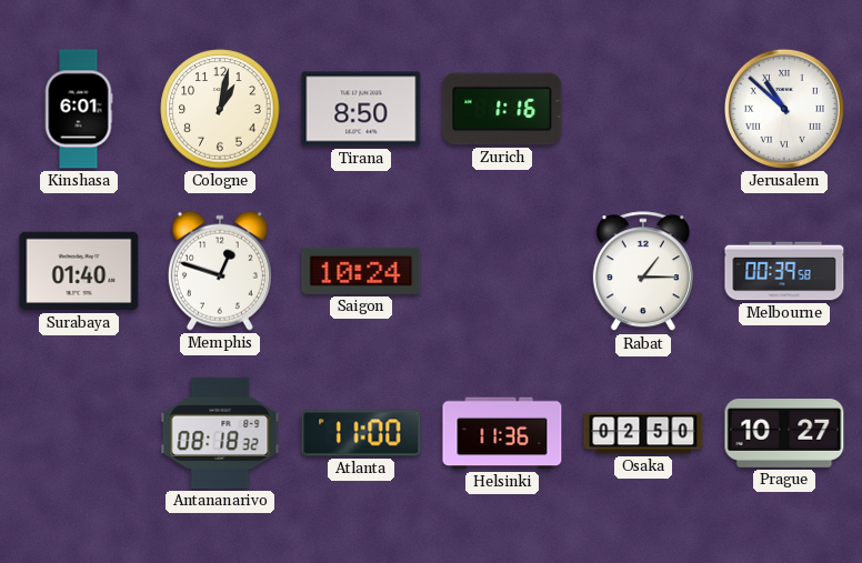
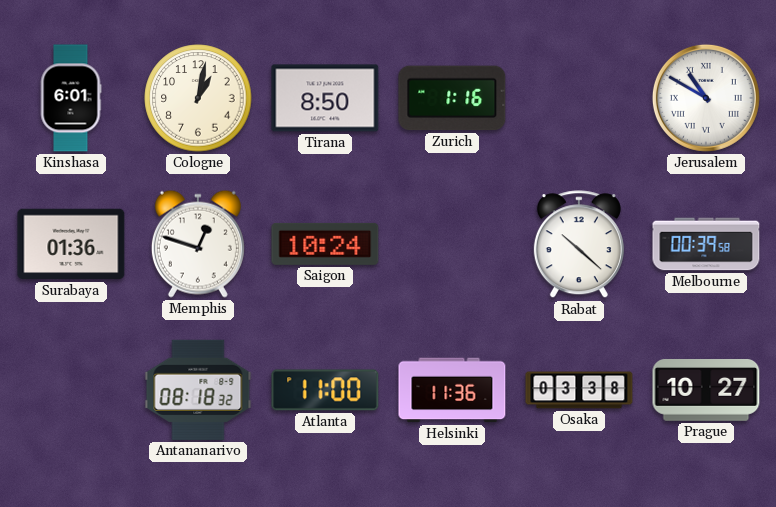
Jerusalem: 10:52 -> 10:50 (706, 98)
Surabaya: 01:40 -> 01:36 (71, 244)
Rabat: 1:15 -> 10:22 (579, 245)
Osaka: 02:50 -> 03:38 (579, 390)
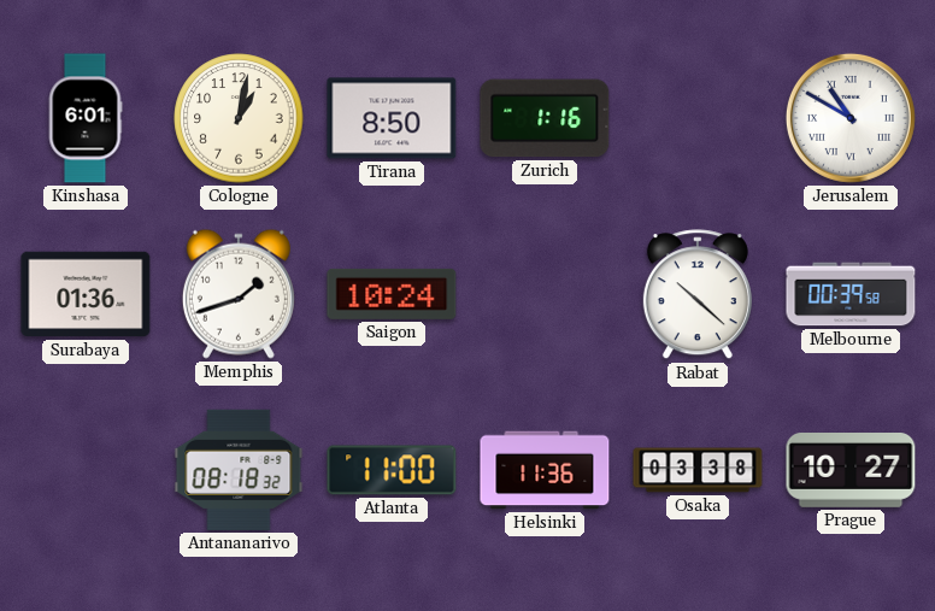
Memphis: 12:48 -> 1:42 (239, 294)
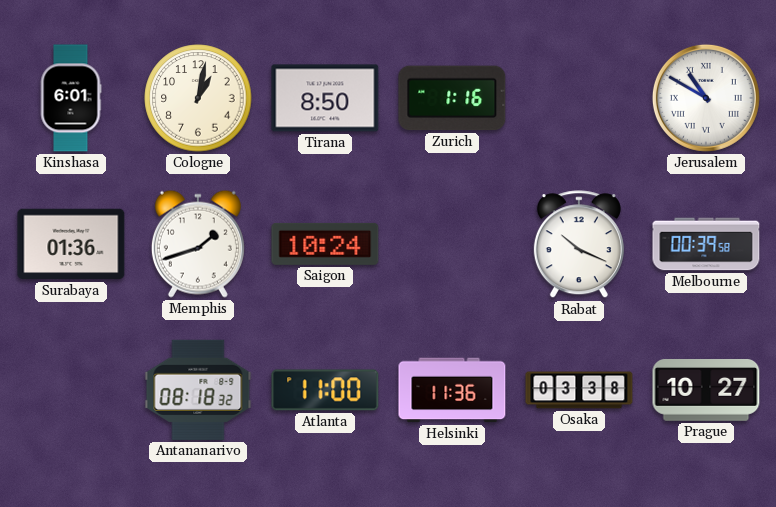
Rabat: 10:22 -> 10:19 (579, 245)
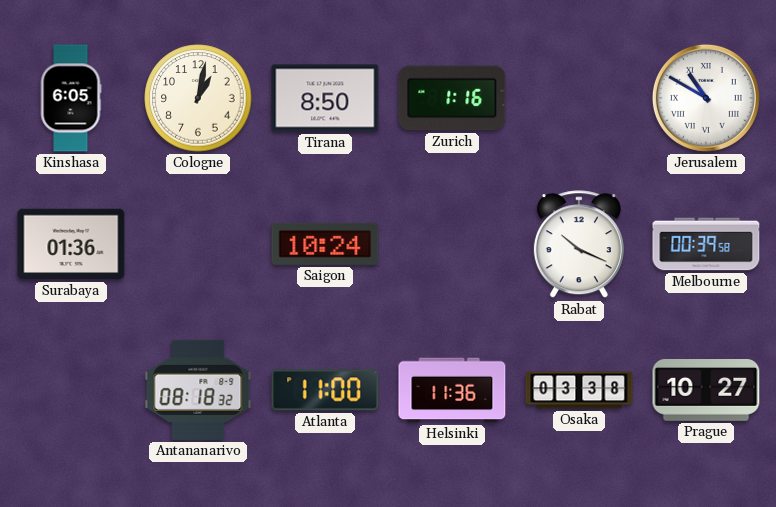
Kinshasa: 6:01 -> 6:05 (71, 98)
Memphis: 1:42 -> none (198, 244)
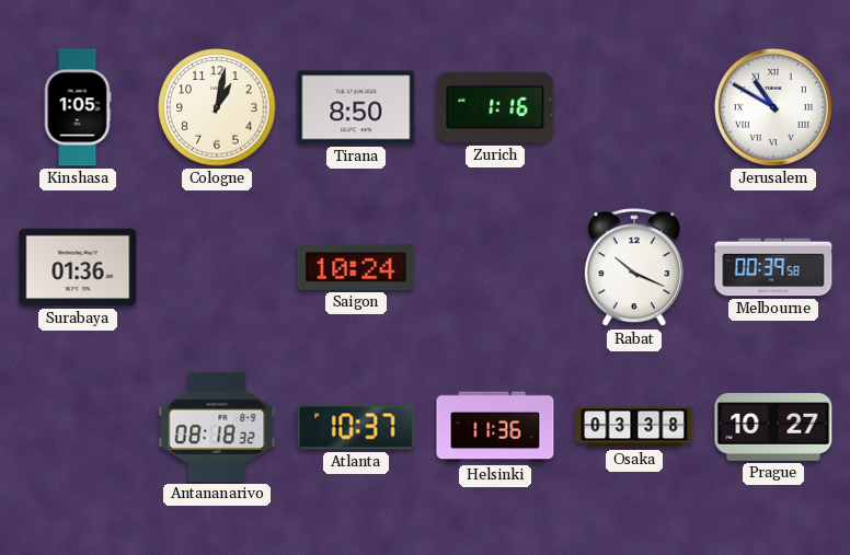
Kinshasa: 6:05 -> 1:05 (78, 107)
Atlanta: 11:00 -> 10:37 (356, 427)
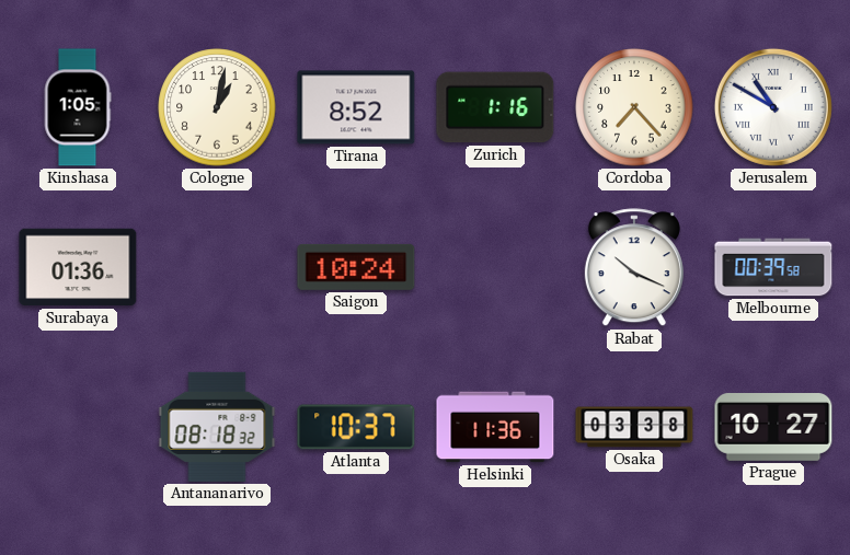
Tirana: 8:50 -> 8:52 (356, 107)
Cordoba: none -> 7:23 (634, 107)
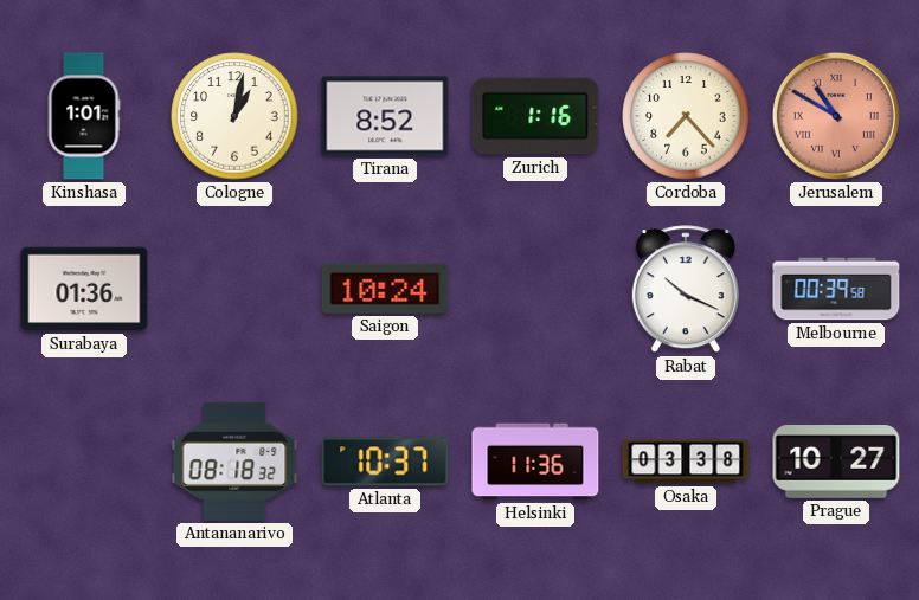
Kinshasa: 1:05 -> 1:01 (84, 116)
Jerusalem dial: white -> salmon (836, 116)
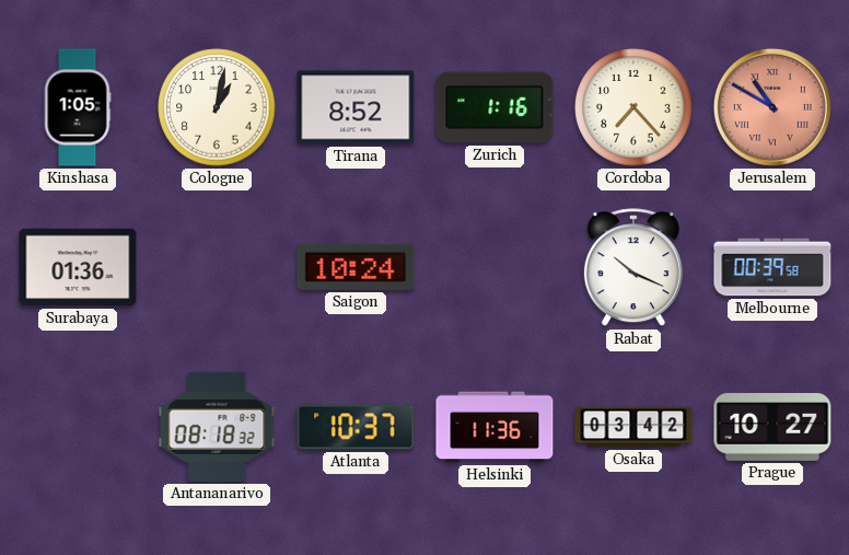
Kinshasa: 1:01 -> 1:05 (78, 107)
Osaka: 03:38 -> 03:42 (633, 427)
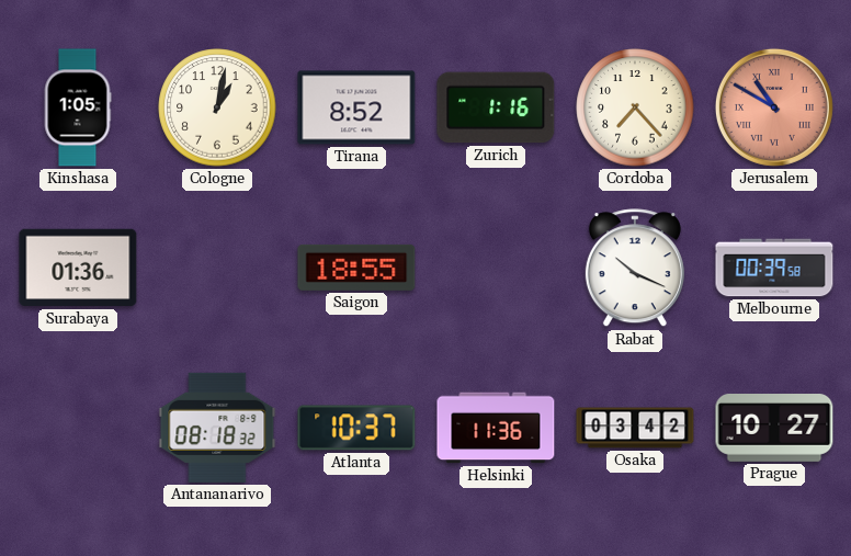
Saigon: 10:24 -> 18:55 (356, 268)
